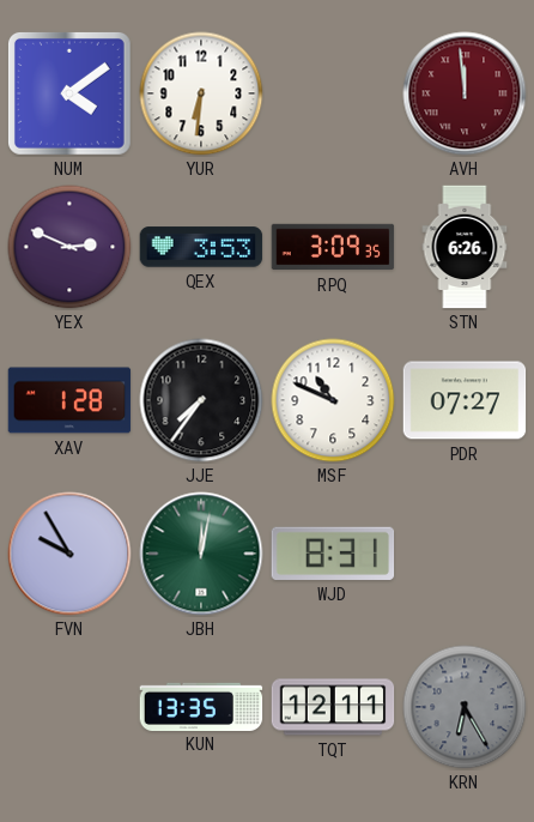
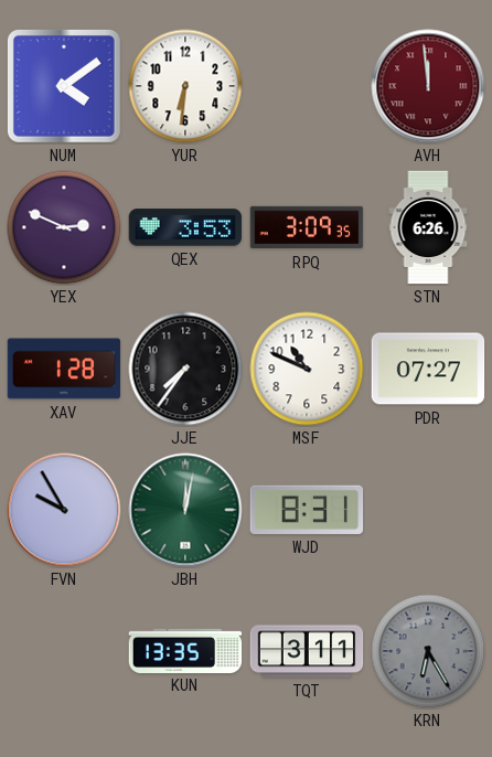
TQT: 12:11 -> 3:11 (307, 651)
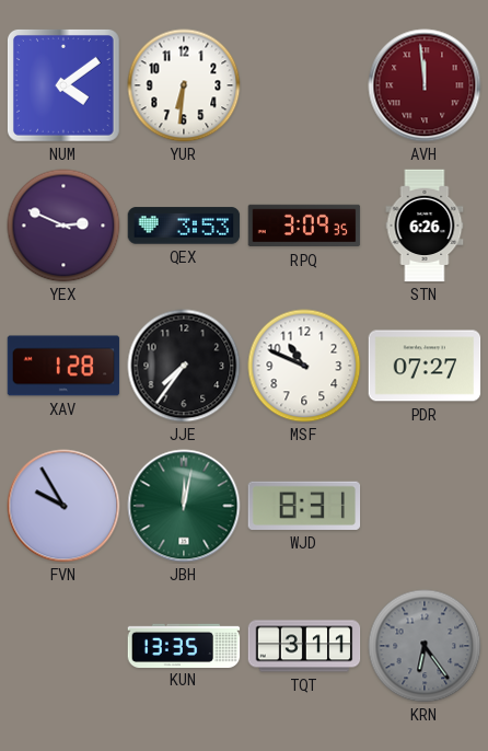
KRN: 6:25 -> 6:24 (425, 646)
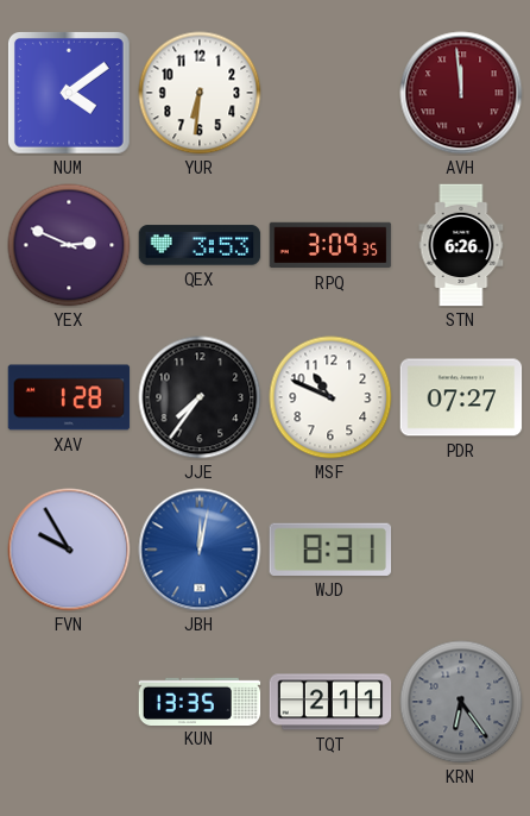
JBH dial: green -> blue (200, 550)
TQT: 3:11 -> 2:11 (330, 702)
